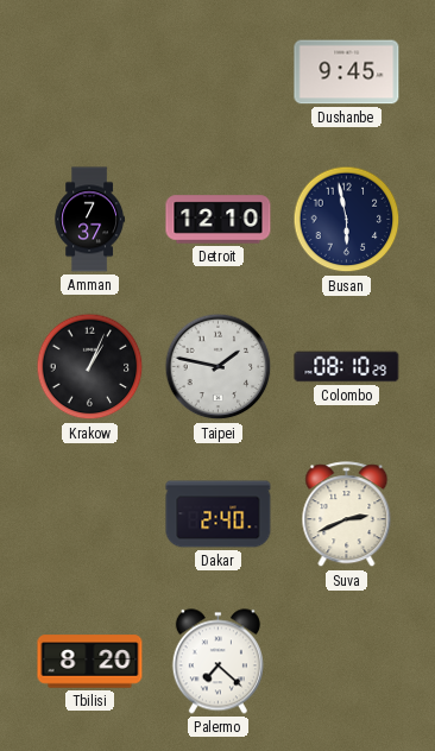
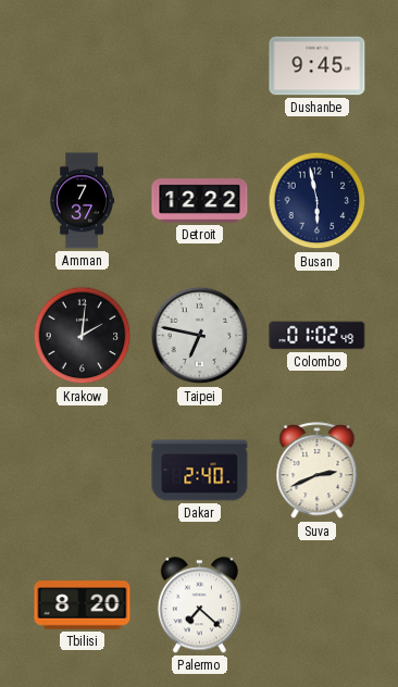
Detroit: 12:10 -> 12:22 (200, 201)
Krakow: 1:04 -> 2:01 (83, 336)
Taipei: 1:47 -> 6:47 (200, 336)
Colombo: 08:10 -> 01:02 (318, 336)
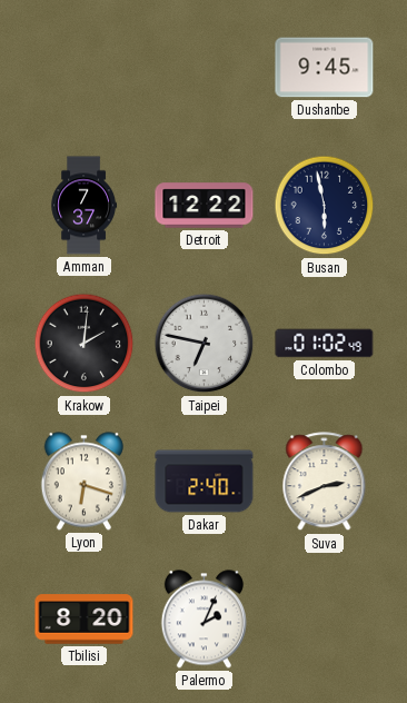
Lyon: none -> 6:18 (83, 482)
Palermo: 7:22 -> 2:04 (203, 620)
